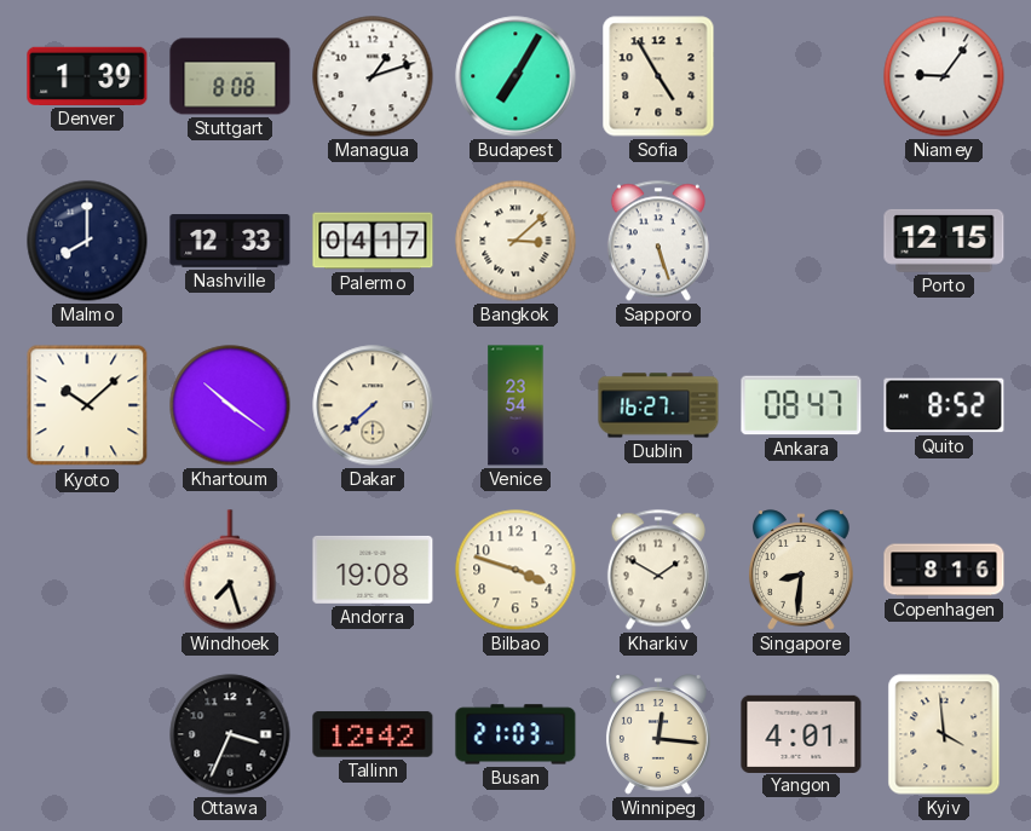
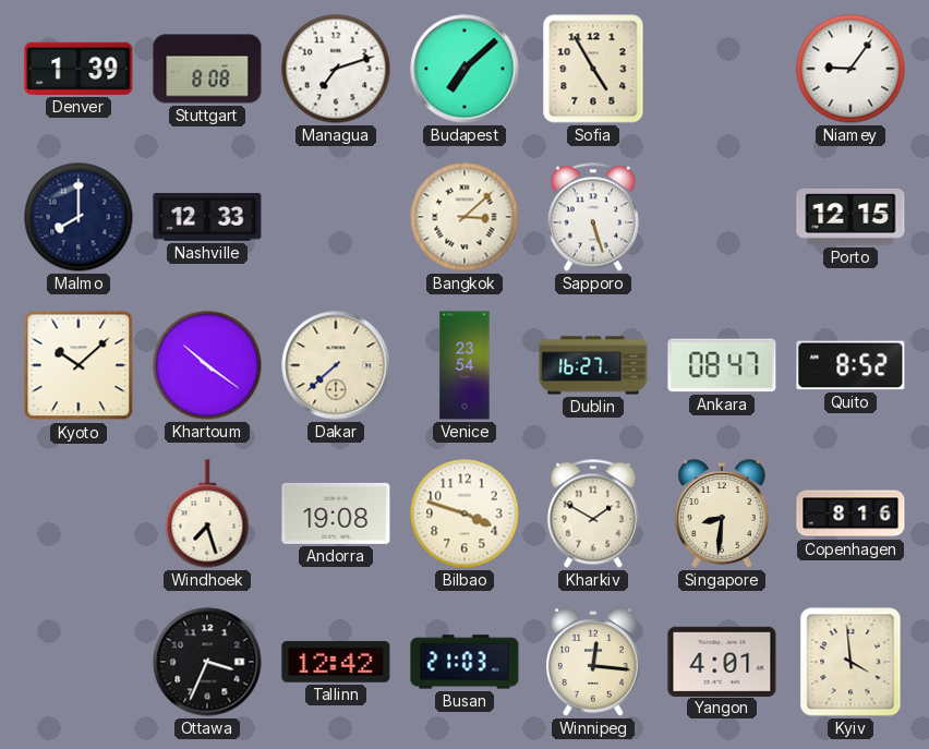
Managua: 1:12 -> 7:12 (336, 69)
Budapest: 7:05 -> 7:08 (464, 69)
Palermo: 04:17 -> none (373, 241)
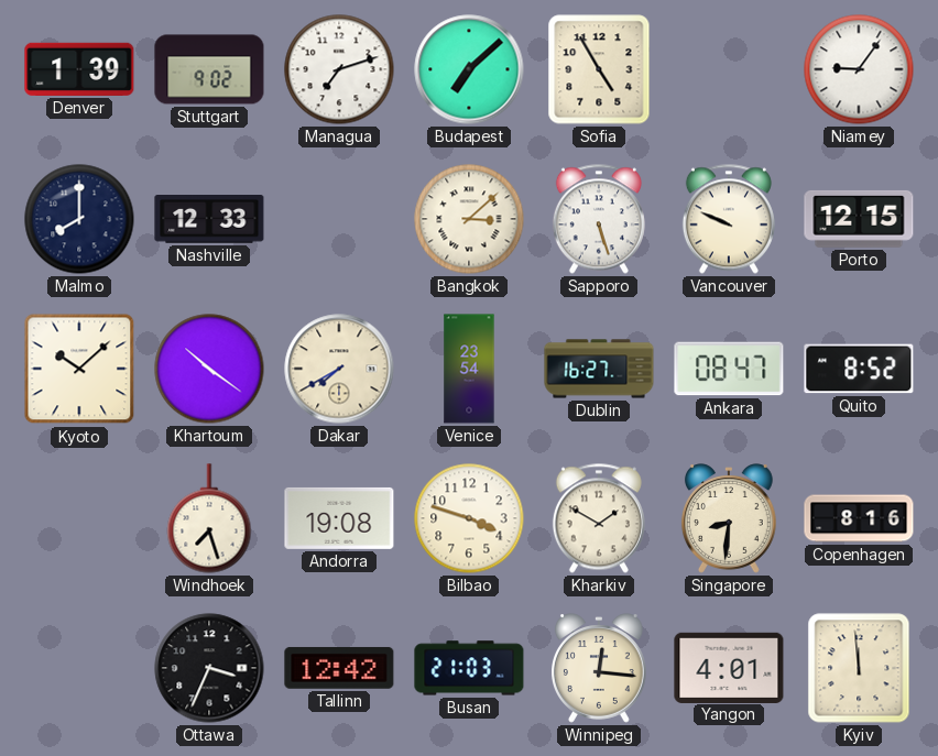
Stuttgart: 8:08 -> 9:02 (209, 69)
Vancouver: none -> 9:49 (729, 219)
Dakar: 7:38 -> 7:40 (339, 369)
Kyiv: 3:59 -> 11:59 (859, 668)
